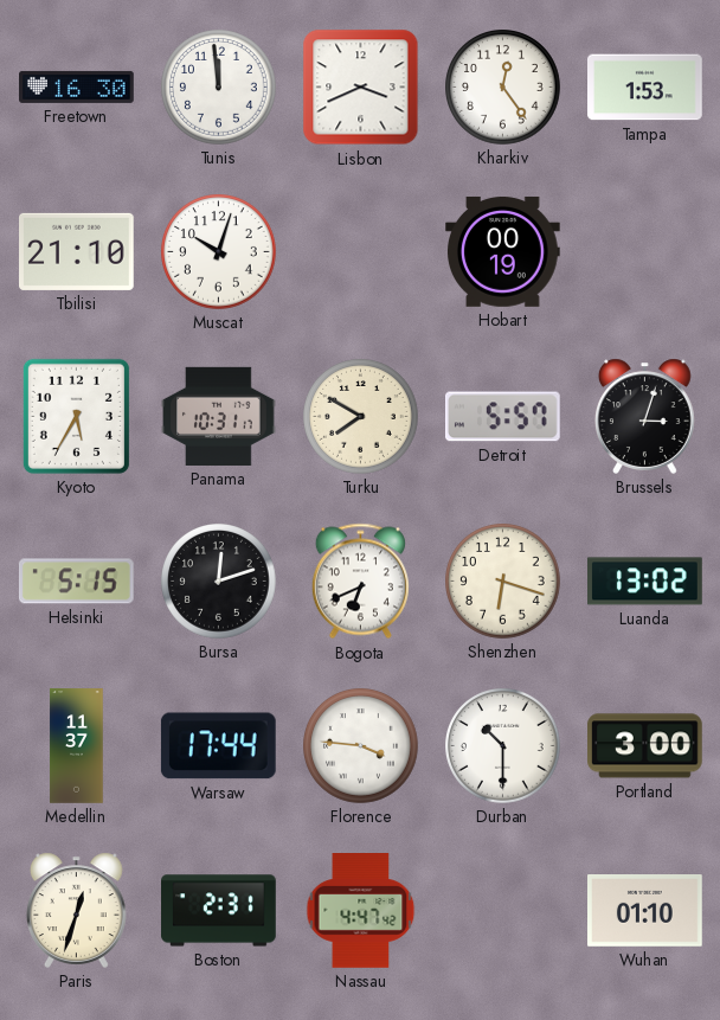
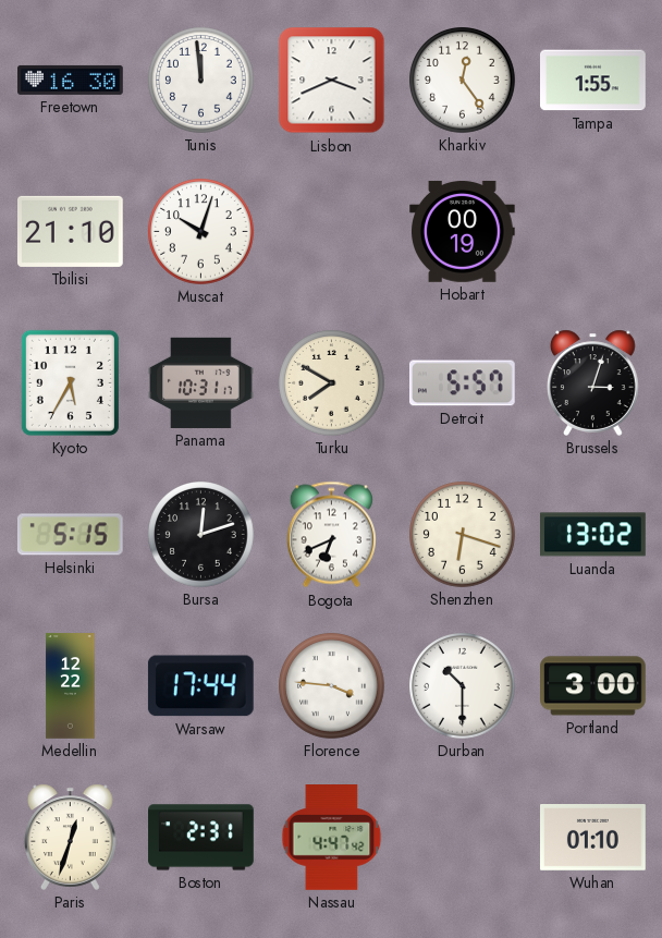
Tampa: 1:53 -> 1:55 (593, 81)
Medellin: 11:37 -> 12:22 (71, 686)
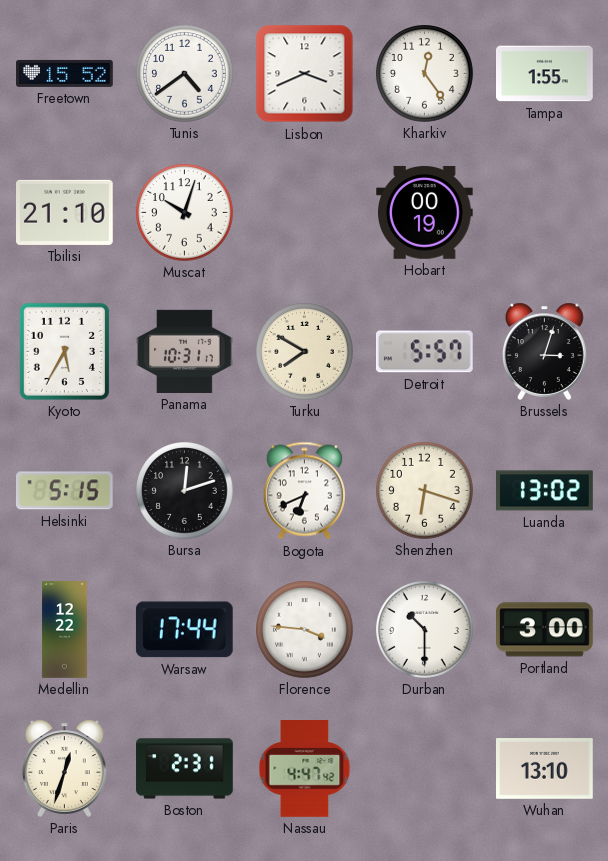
Freetown: 16:30 -> 15:52 (65, 73)
Tunis: 11:59 -> 4:39 (185, 74)
Wuhan: 01:10 -> 13:10 (545, 769)
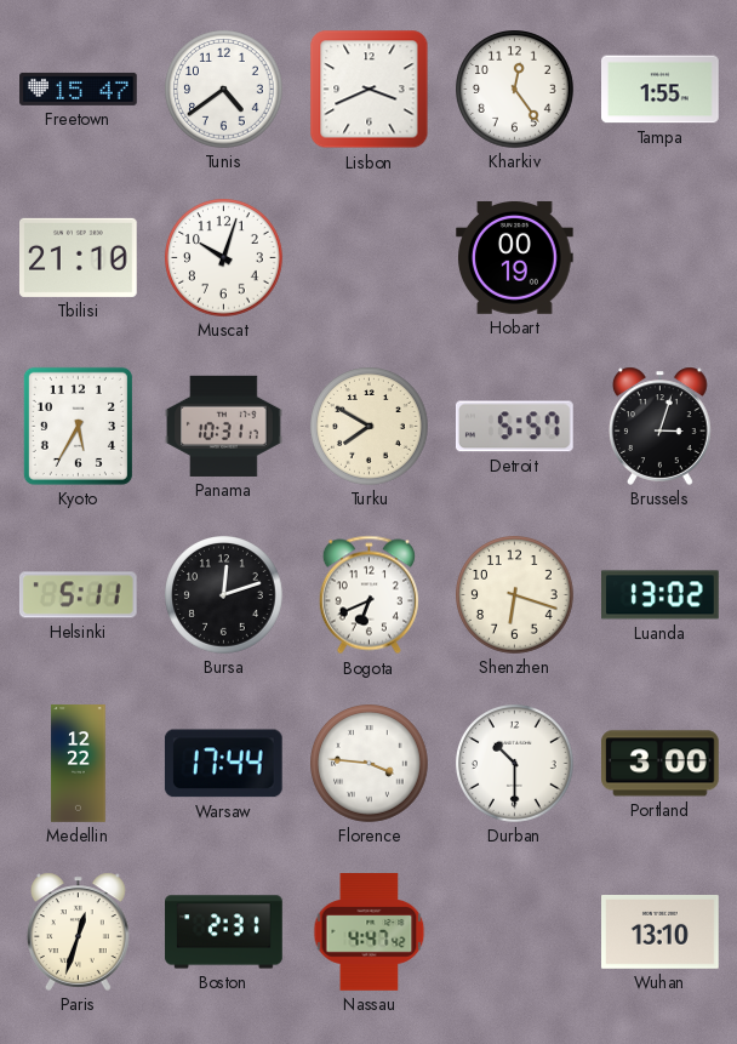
Freetown: 15:52 -> 15:47 (79, 89)
Helsinki: 5:15 -> 5:11 (78, 595)
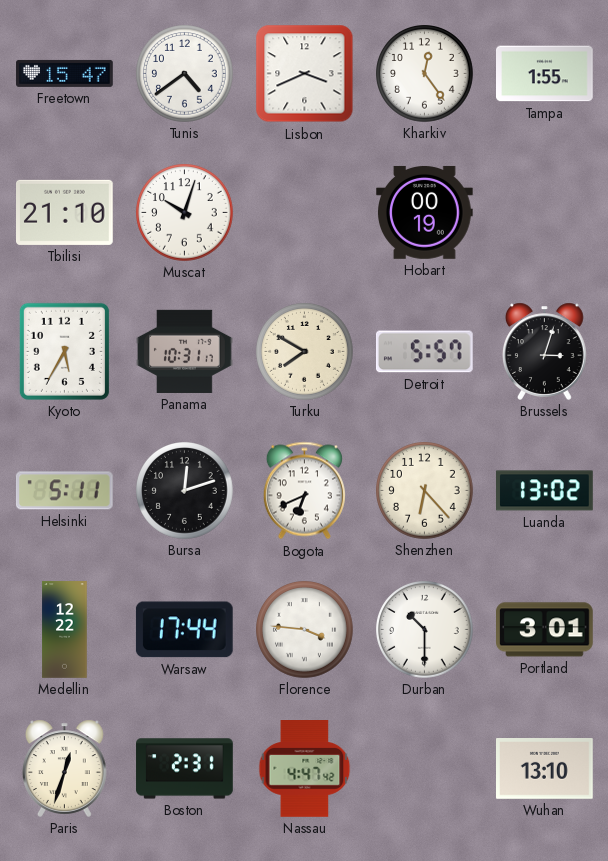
Shenzhen: 6:18 -> 6:23 (425, 491)
Portland: 3:00 -> 3:01 (545, 630)
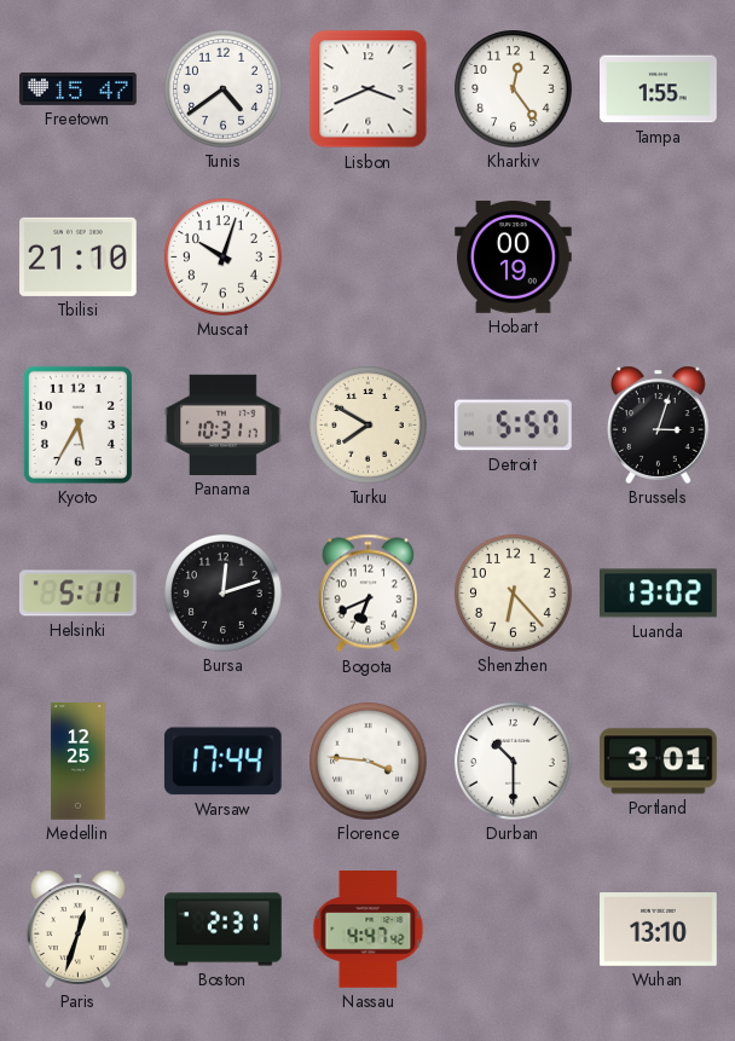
Medellin: 12:22 -> 12:25 (79, 762)
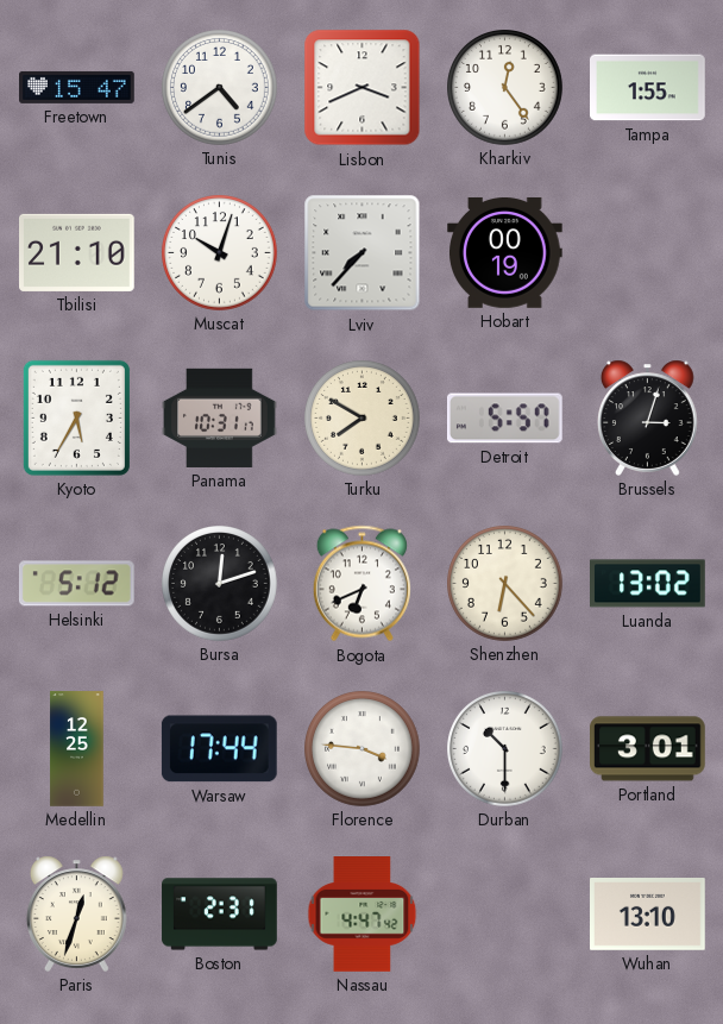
Lviv: none -> 7:37 (363, 253)
Helsinki: 5:11 -> 5:12 (76, 584)
